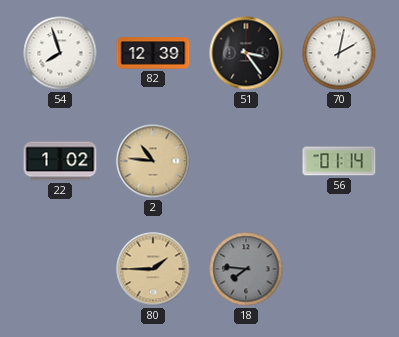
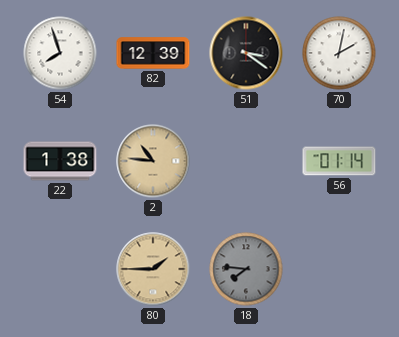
51: 3:24 -> 3:21 (246, 53)
22: 1:02 -> 1:38 (60, 161)
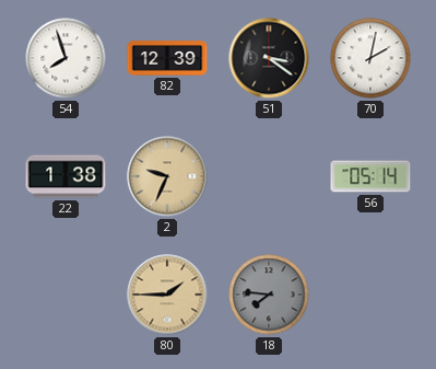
2: 10:46 -> 9:34 (167, 176)
56: 01:14 -> 05:14 (370, 176)
